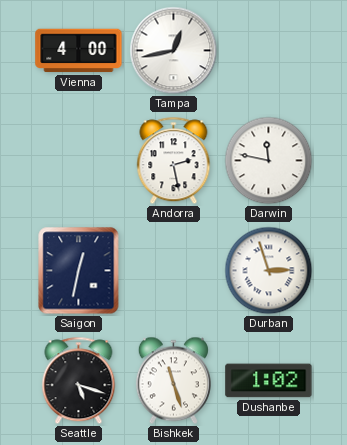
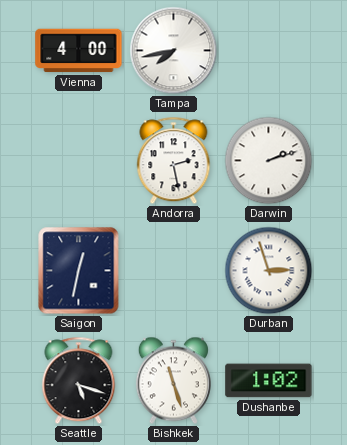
Tampa: 12:43 -> 7:43 (174, 51)
Darwin: 11:47 -> 2:12 (269, 161)
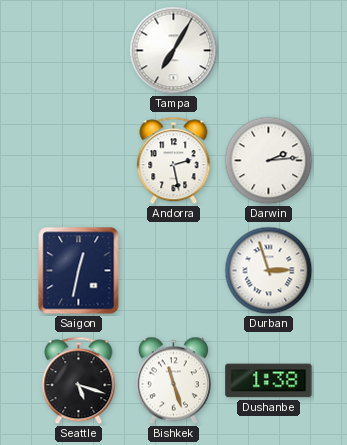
Vienna: 4:00 -> none (79, 51)
Tampa: 7:43 -> 7:05 (174, 51)
Darwin: 2:12 -> 2:14 (269, 161)
Dushanbe: 1:02 -> 1:38 (269, 381)
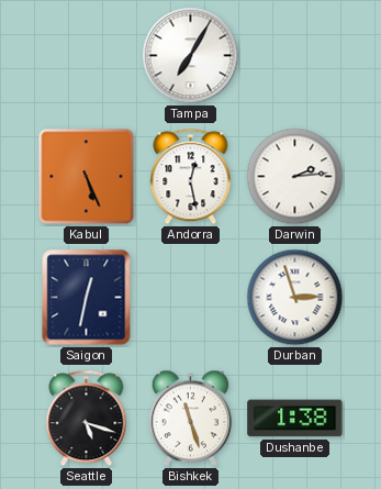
Kabul: none -> 5:26 (87, 177)
Andorra: 2:28 -> 12:28 (191, 177)
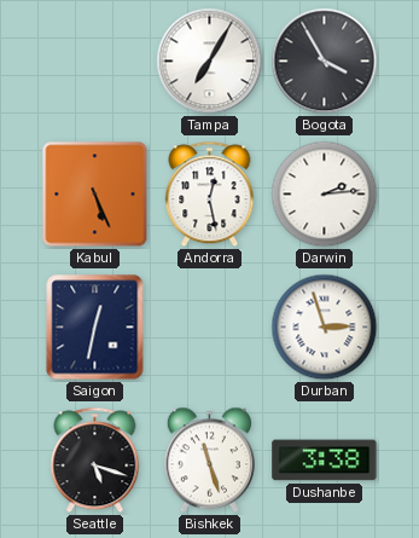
Bogota: none -> 3:55 (325, 62)
Dushanbe: 1:38 -> 3:38 (325, 461)
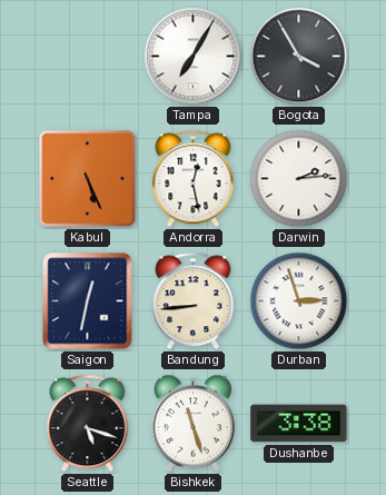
Bandung: none -> 8:44 (194, 301)
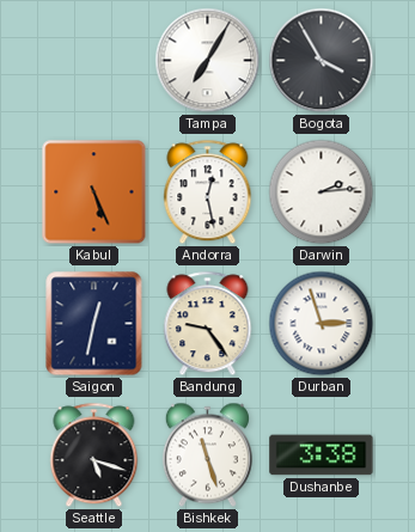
Bandung: 8:44 -> 9:24 (208, 324)
